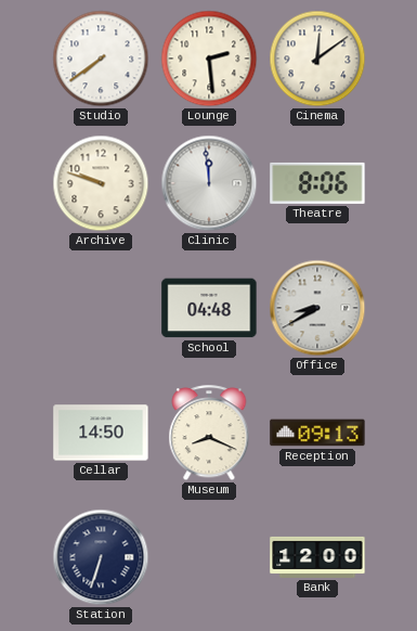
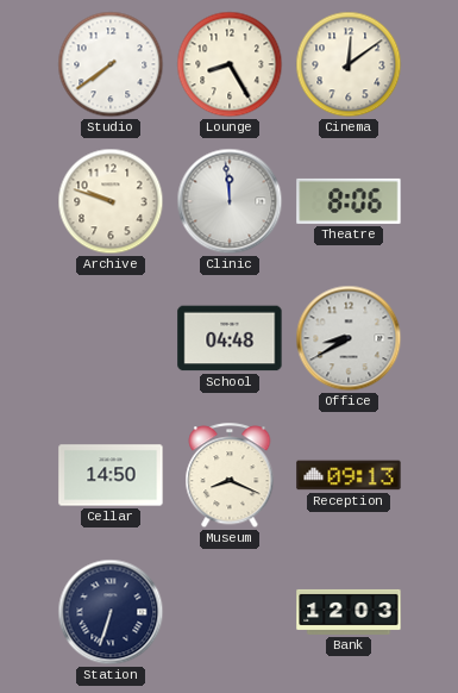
Lounge: 2:29 -> 8:25 (230, 64)
Bank: 12:00 -> 12:03 (349, 612)
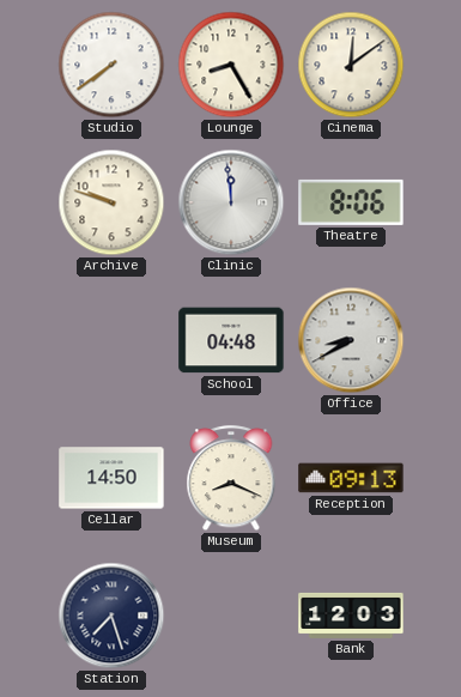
Station: 6:33 -> 7:27 (111, 616)
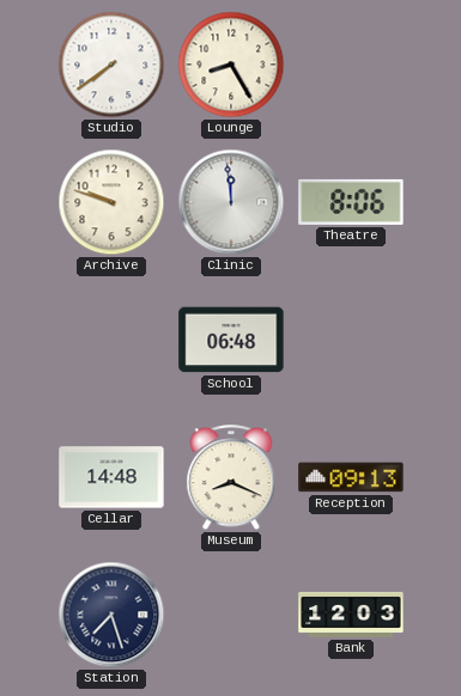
Cinema: 12:09 -> none (351, 65)
School: 04:48 -> 06:48 (231, 340)
Office: 8:40 -> none (351, 340)
Cellar: 14:50 -> 14:48 (111, 477)
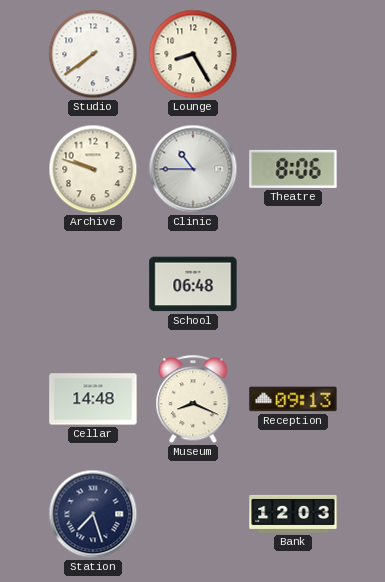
Clinic: 11:59 -> 10:45 (193, 169)
